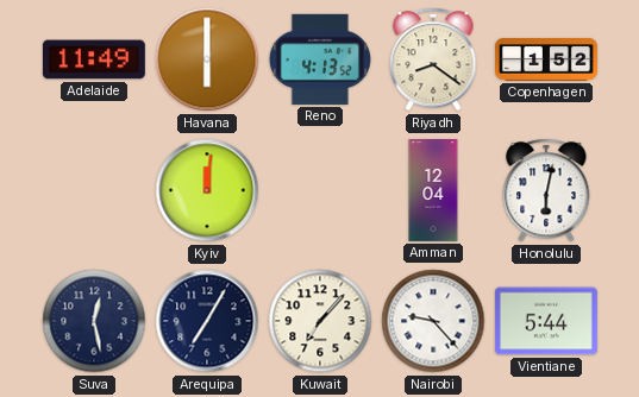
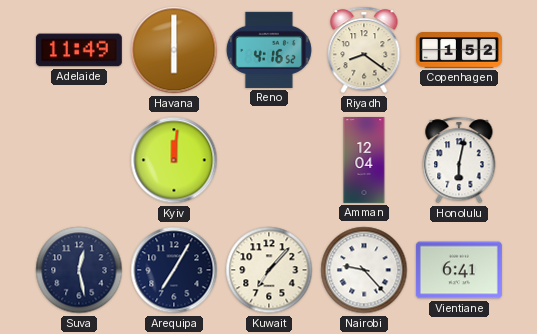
Reno: 4:13 -> 4:16 (269, 50)
Vientiane: 5:44 -> 6:41 (459, 270)
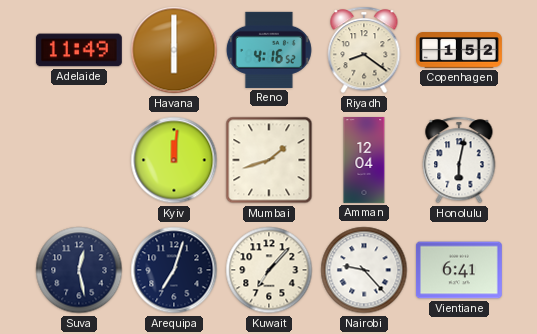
Mumbai: none -> 1:42 (269, 160)
Arequipa: 7:05 -> 7:03 (174, 270)
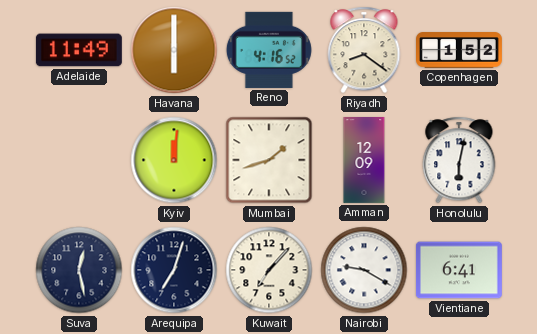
Amman: 12:04 -> 12:09 (364, 161)
Nairobi: 9:23 -> 9:20 (364, 270)
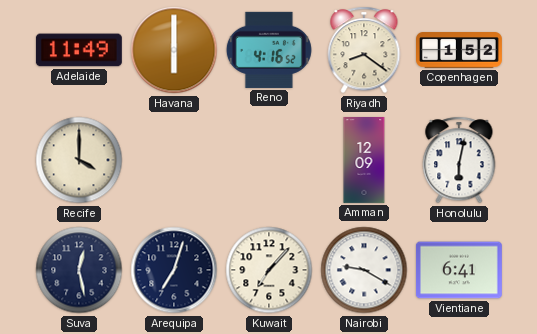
Recife: none -> 4:00 (79, 160)
Kyiv: 12:01 -> none (174, 160)
Mumbai: 1:42 -> none (269, 160)
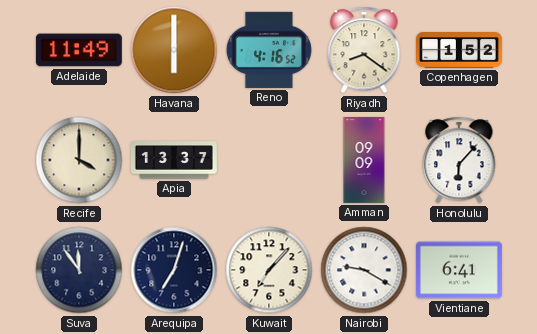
Apia: none -> 13:37 (174, 160)
Amman: 12:09 -> 09:09 (364, 161)
Honolulu: 6:02 -> 6:07 (459, 160)
Suva: 12:28 -> 11:54 (79, 270)
